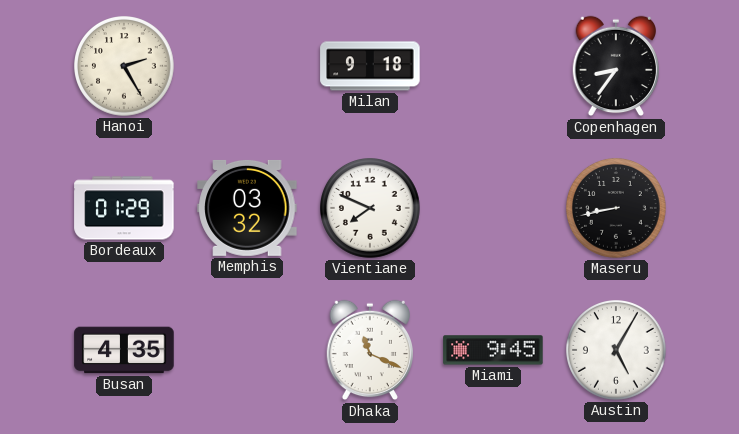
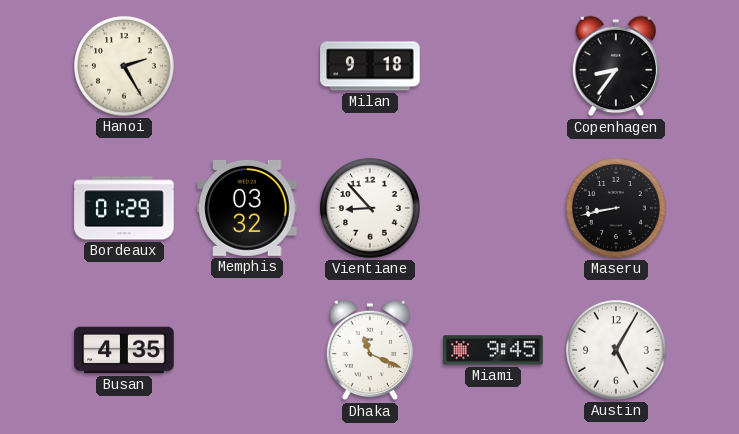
Vientiane: 7:49 -> 8:53 (371, 209)
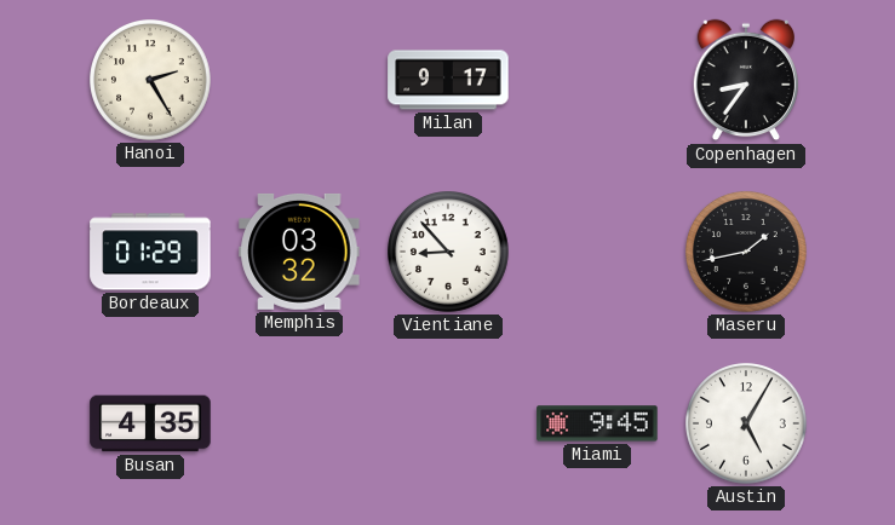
Milan: 9:18 -> 9:17 (448, 80)
Maseru: 8:43 -> 1:43 (747, 253)
Dhaka: 11:19 -> none (369, 350)
